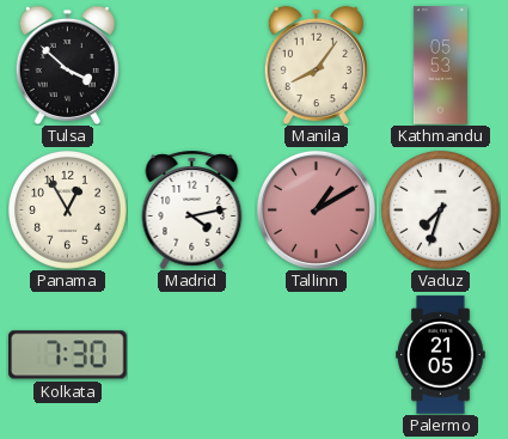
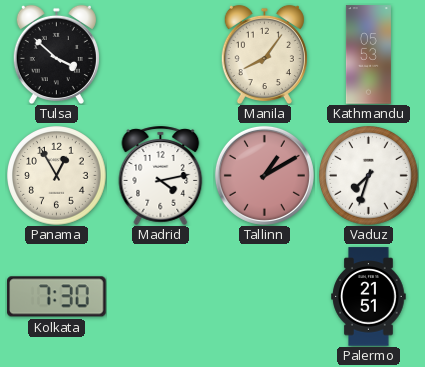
Palermo: 21:05 -> 21:51 (369, 297)
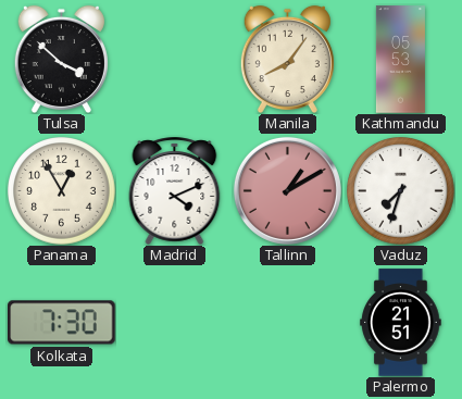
Madrid: 4:13 -> 4:11 (175, 190)
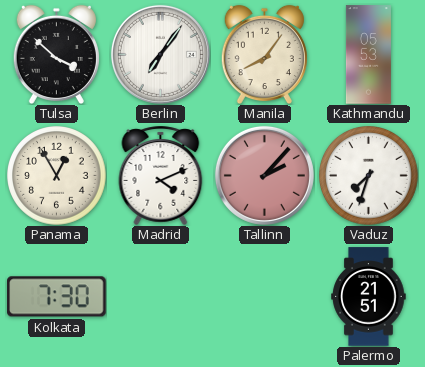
Berlin: none -> 7:06 (160, 54)
Tallinn: 1:10 -> 2:07 (264, 175)
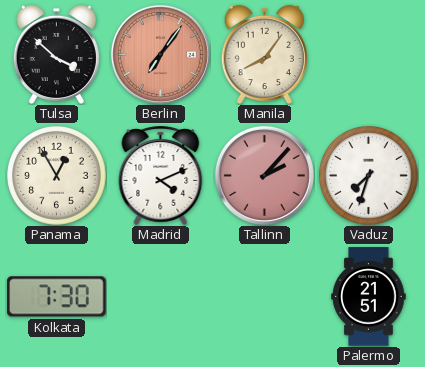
Berlin dial: white -> salmon (160, 54)
Kathmandu: 05:53 -> none (368, 55)
